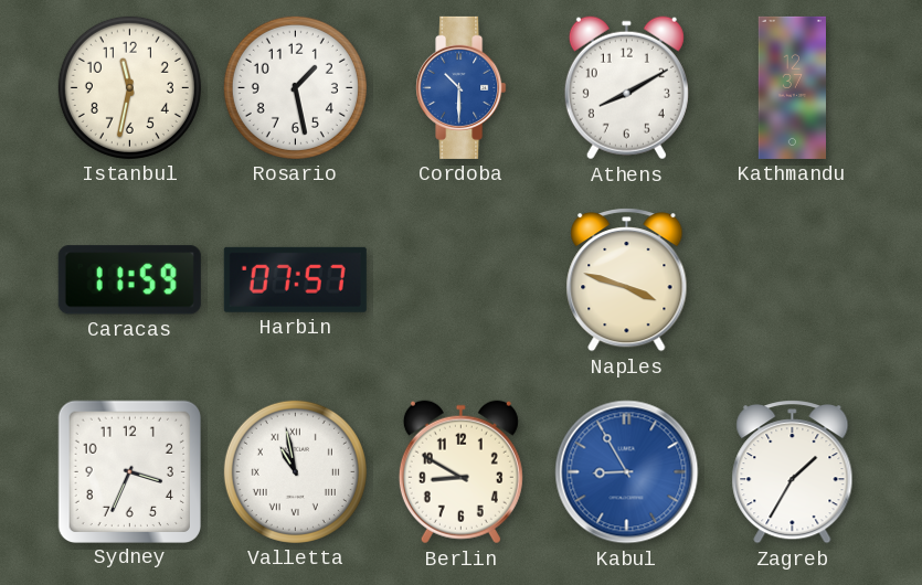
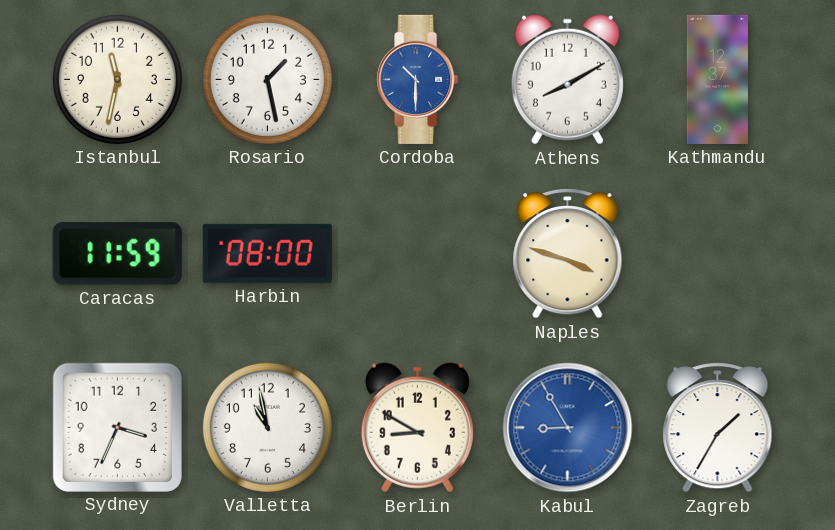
Harbin: 07:57 -> 08:00 (267, 253)
Valletta numerals: Roman -> Arabic (267, 427)
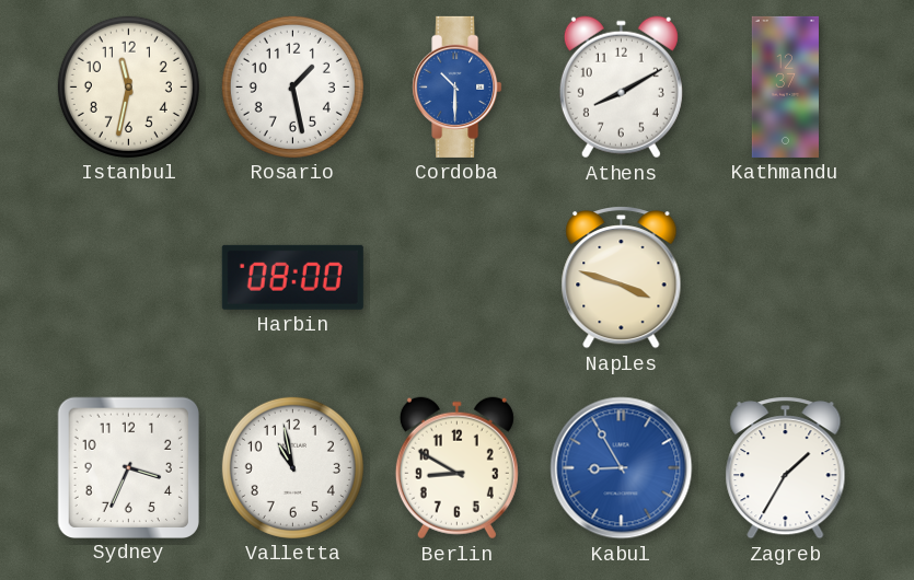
Caracas: 11:59 -> none (117, 254)
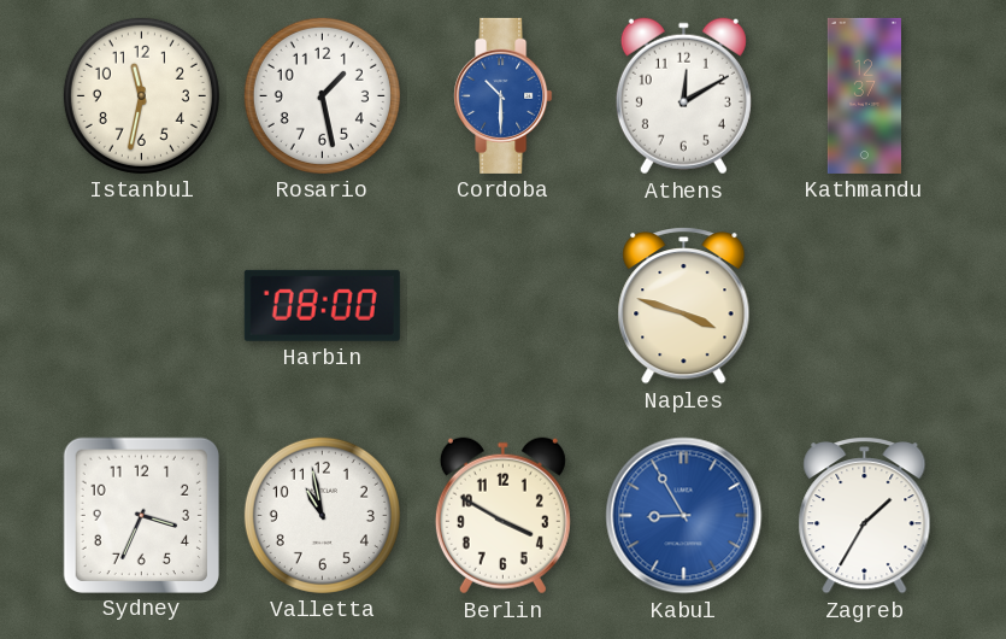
Athens: 8:10 -> 12:10 (683, 96)
Berlin: 8:50 -> 3:50 (502, 516)
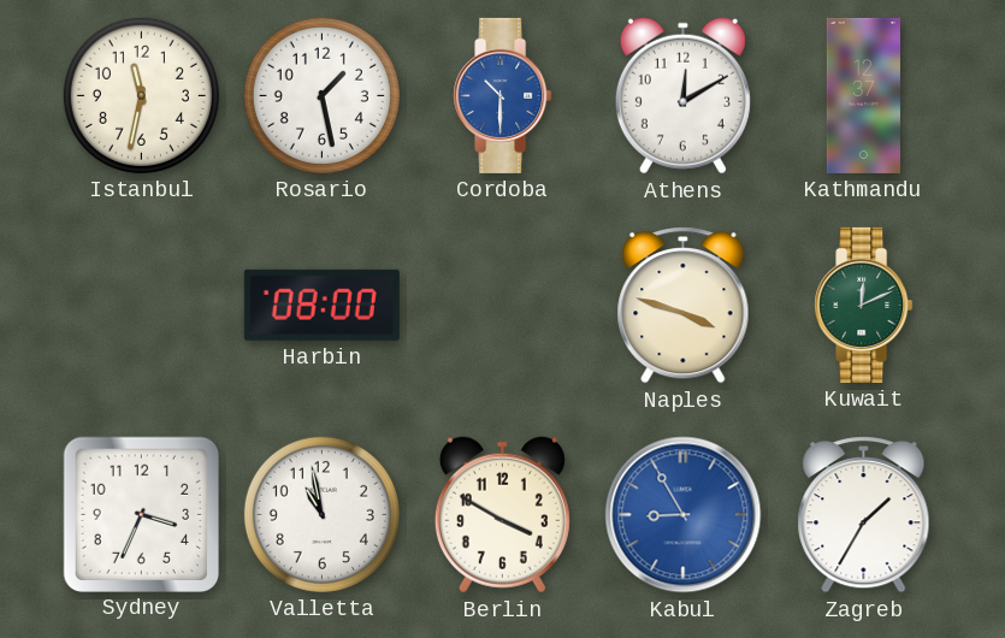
Kuwait: none -> 12:11 (864, 305)
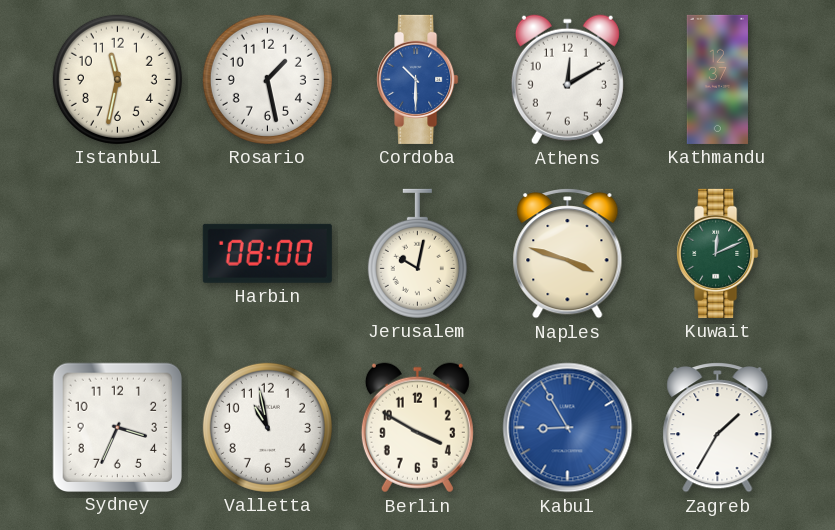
Jerusalem: none -> 10:02 (417, 253)
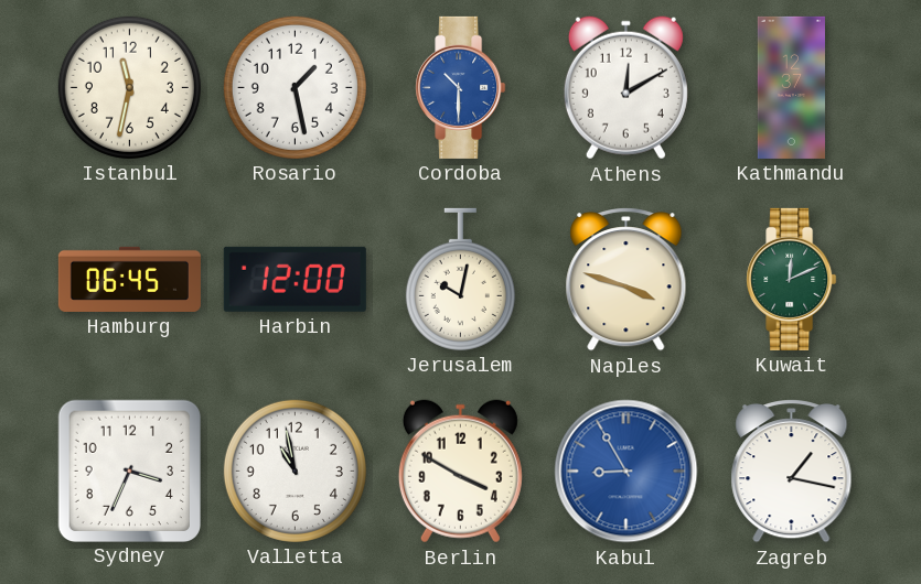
Hamburg: none -> 06:45 (129, 279)
Harbin: 08:00 -> 12:00 (294, 279)
Zagreb: 1:35 -> 1:17 (792, 471)
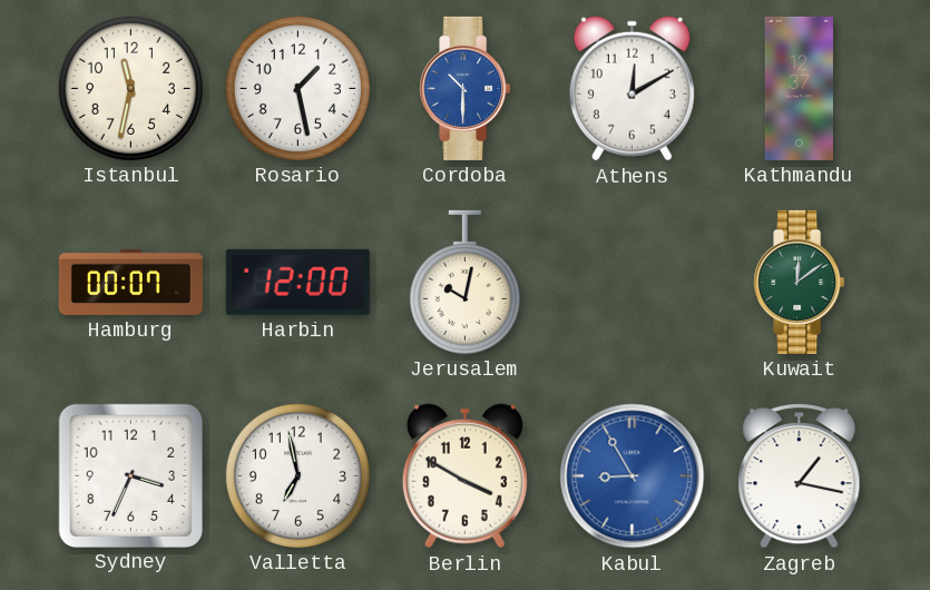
Hamburg: 06:45 -> 00:07 (130, 282)
Naples: 3:48 -> none (627, 279)
Kuwait: 12:11 -> 12:09 (800, 282)
Valletta: 10:58 -> 6:58 (297, 475)
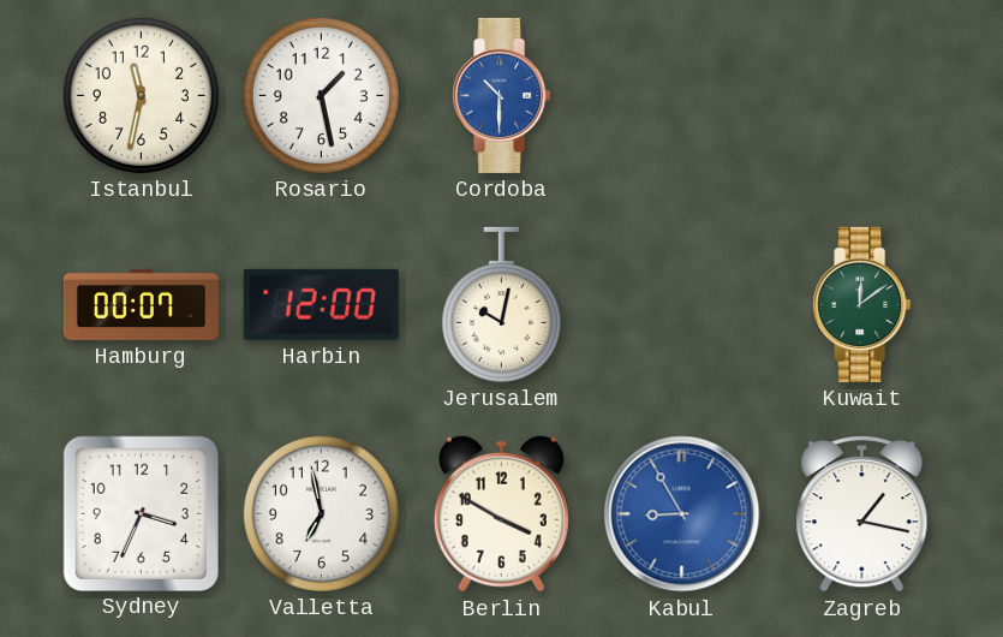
Athens: 12:10 -> none (632, 89)
Kathmandu: 12:37 -> none (799, 88)
